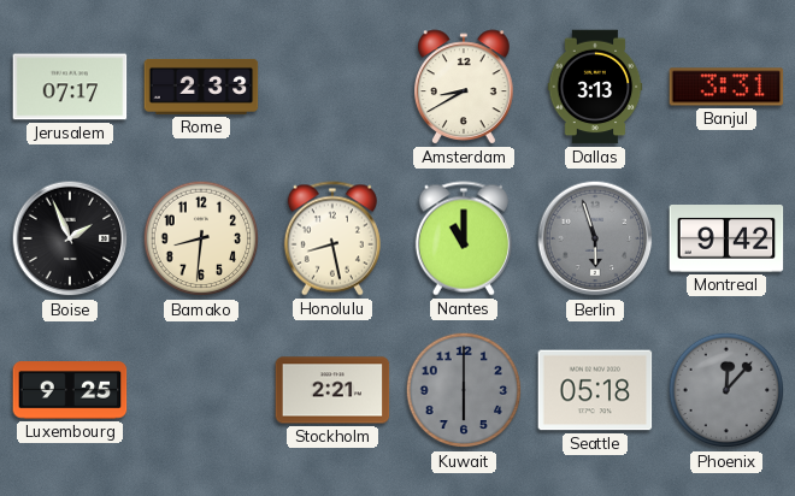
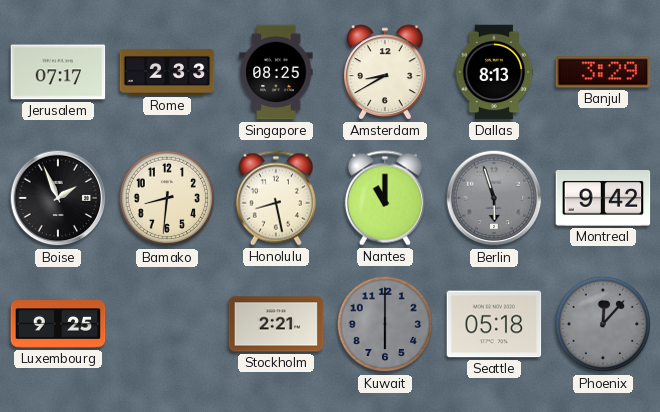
Singapore: none -> 08:25 (276, 72)
Dallas: 3:13 -> 8:13 (494, 72)
Banjul: 3:31 -> 3:29 (603, 72)
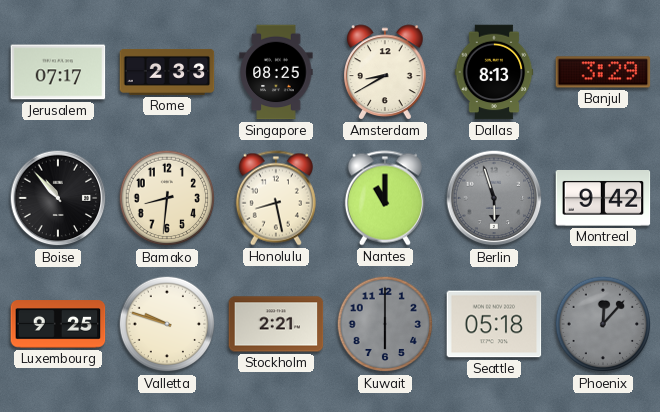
Boise: 1:56 -> 10:53 (58, 198)
Valletta: none -> 9:48 (167, 324)
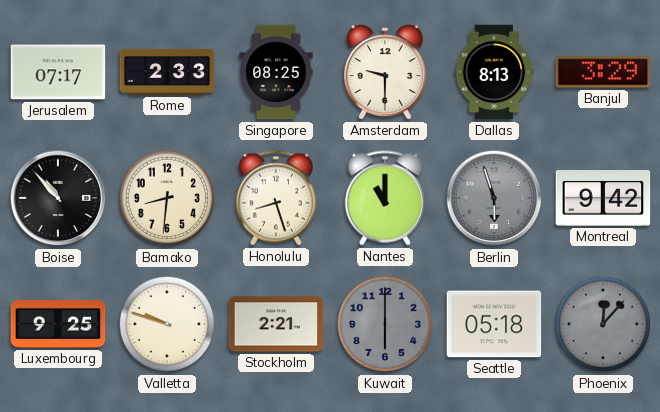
Amsterdam: 8:40 -> 9:30 (386, 72)
Honolulu: 8:28 -> 8:27 (276, 198)
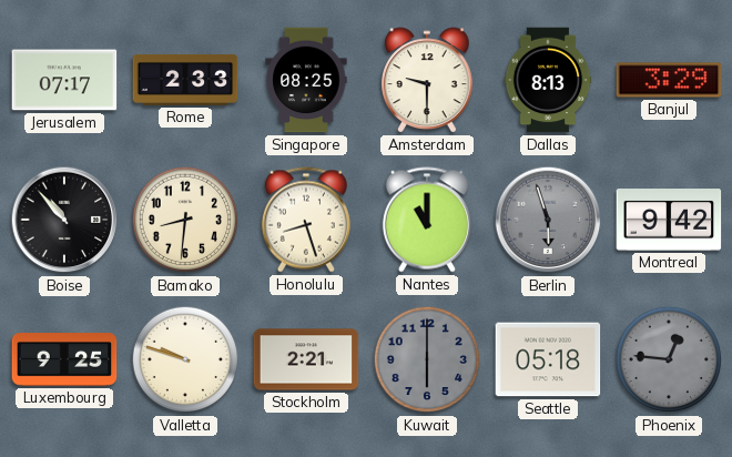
Phoenix: 12:07 -> 12:46 (669, 359)
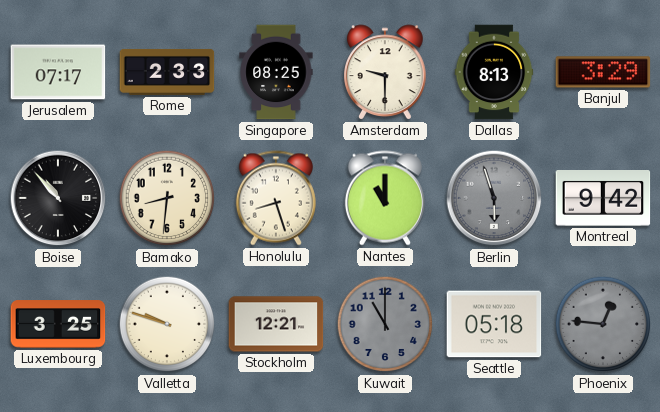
Luxembourg: 9:25 -> 3:25 (58, 324)
Stockholm: 2:21 -> 12:21 (276, 324)
Kuwait: 6:00 -> 11:00 (385, 324)
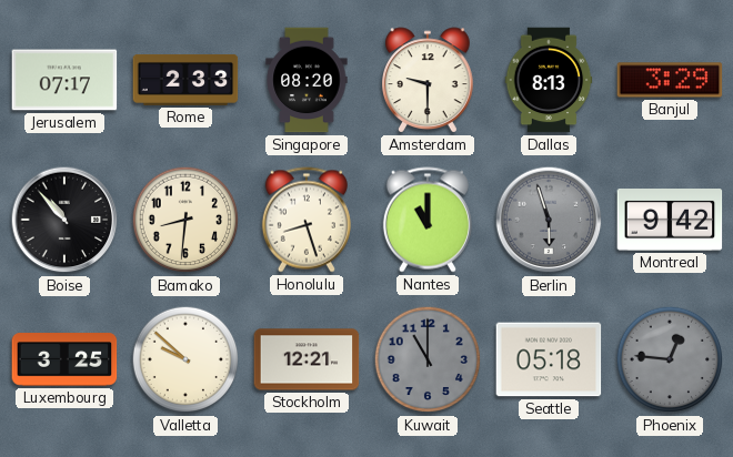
Singapore: 08:25 -> 08:20 (307, 80)
Valletta: 9:48 -> 9:52 (185, 359)
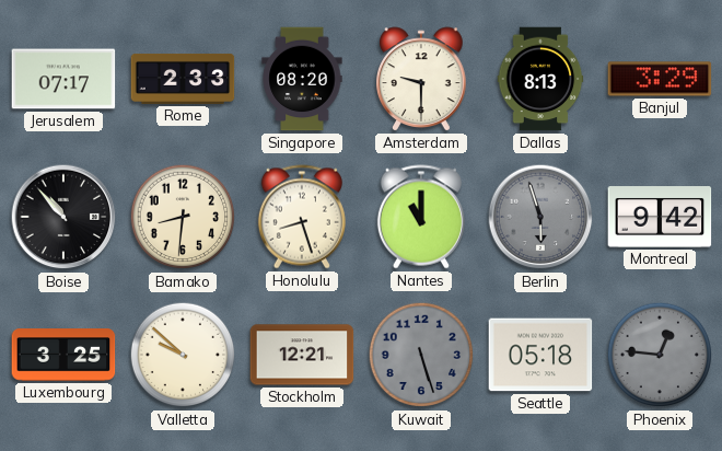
Kuwait: 11:00 -> 5:27 (421, 355)
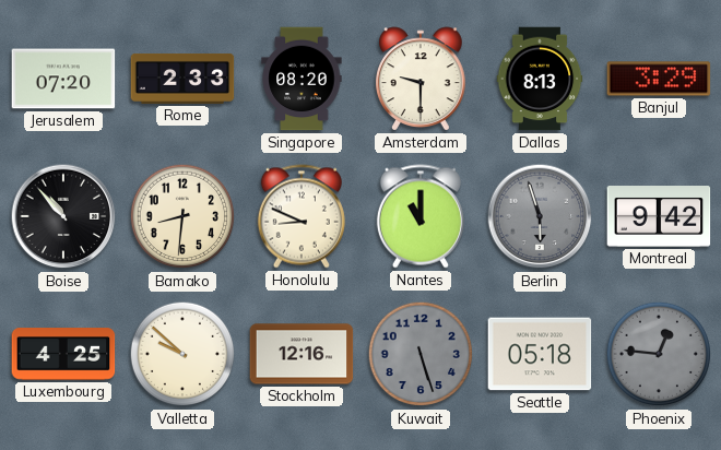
Jerusalem: 07:17 -> 07:20 (63, 79)
Honolulu: 8:27 -> 8:49 (302, 216)
Luxembourg: 3:25 -> 4:25 (63, 354)
Stockholm: 12:21 -> 12:16 (302, 354)
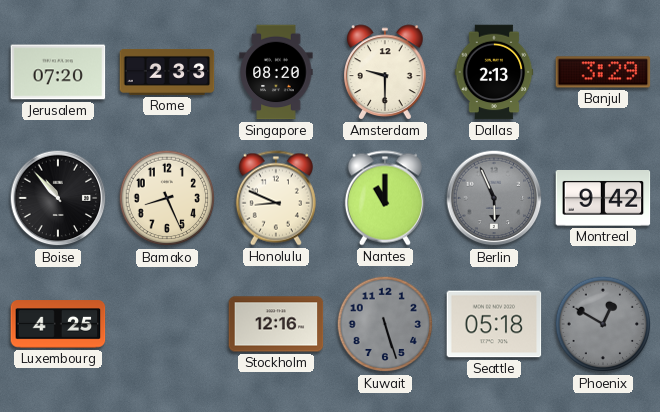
Dallas: 8:13 -> 2:13 (494, 72)
Bamako: 8:31 -> 8:26 (167, 198)
Berlin: 5:57 -> 5:56 (494, 198)
Valletta: 9:52 -> none (182, 354)
Phoenix: 12:46 -> 12:50 (603, 324)
